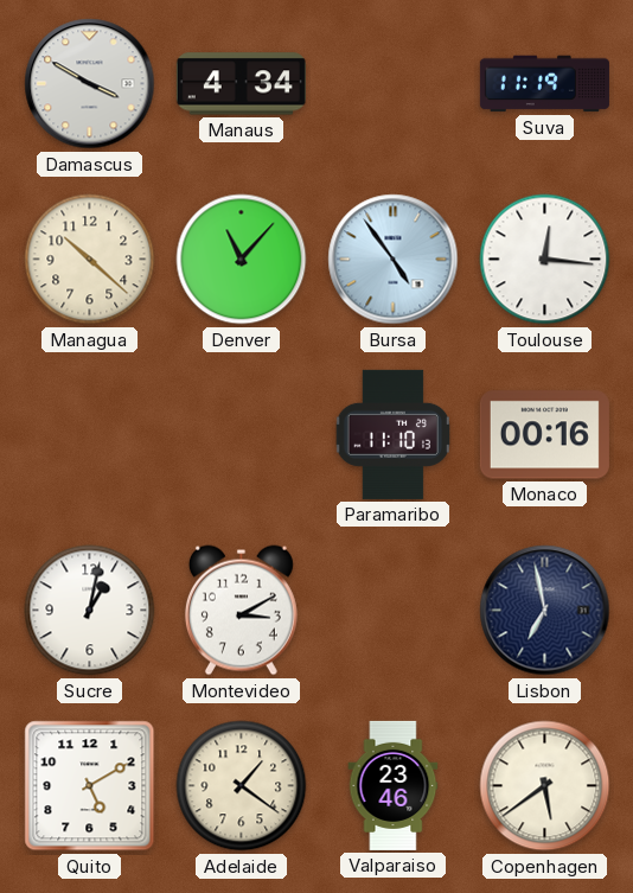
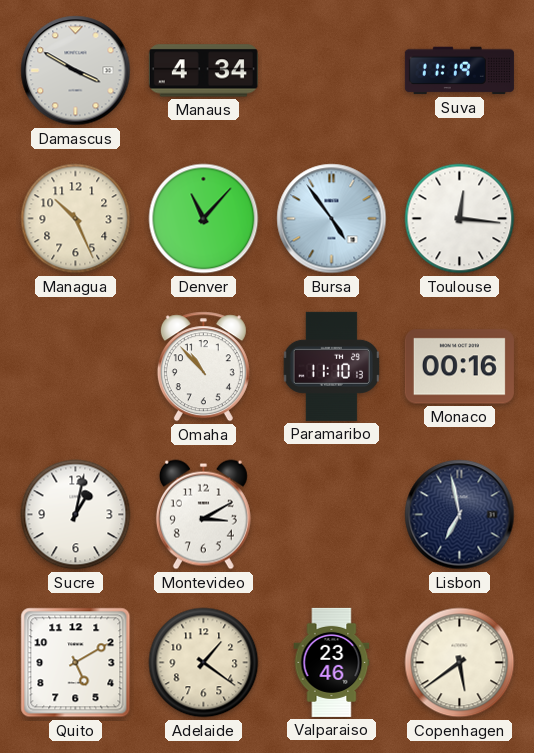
Managua: 10:22 -> 10:26 (76, 219)
Omaha: none -> 10:53 (203, 367)
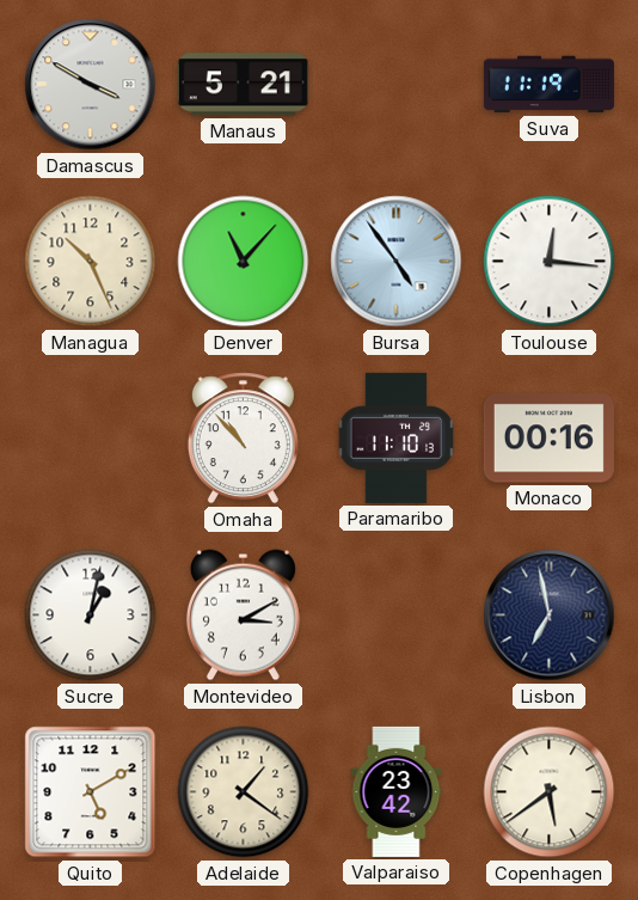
Manaus: 4:34 -> 5:21 (243, 85)
Valparaiso: 23:46 -> 23:42 (397, 791)
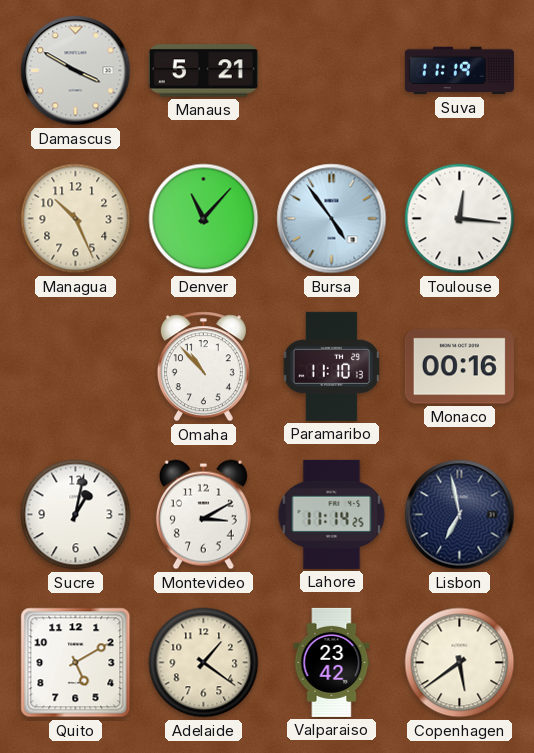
Lahore: none -> 11:14 (332, 514)
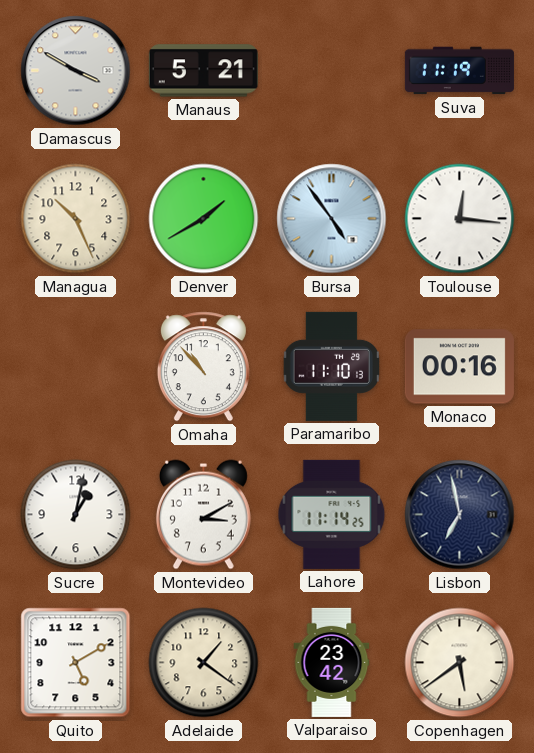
Denver: 11:07 -> 1:40 (204, 219)
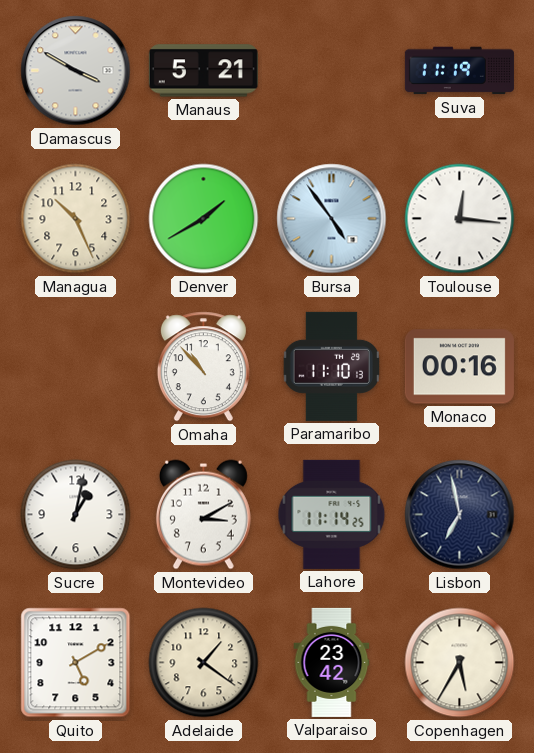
Copenhagen: 5:39 -> 5:35 (460, 663)
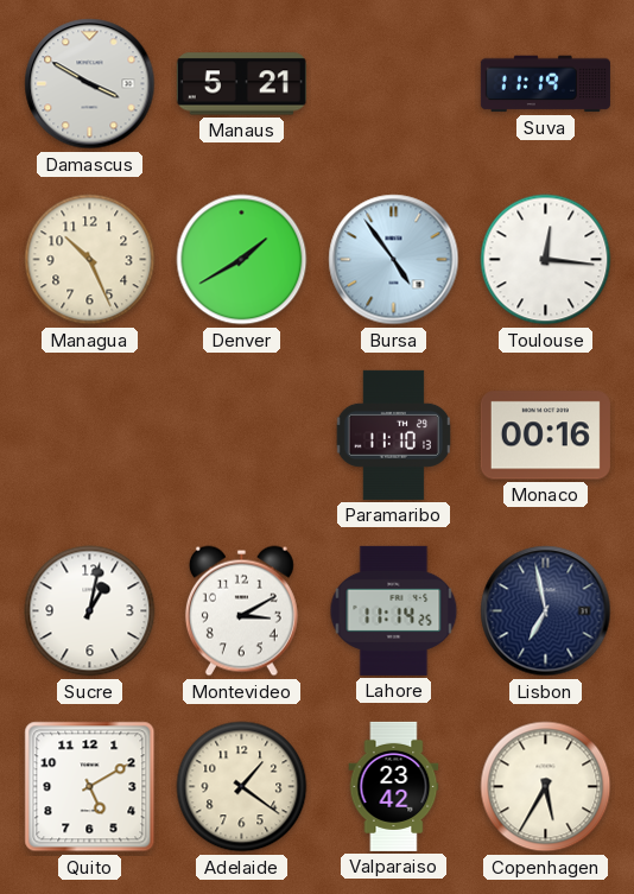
Omaha: 10:53 -> none (203, 367)
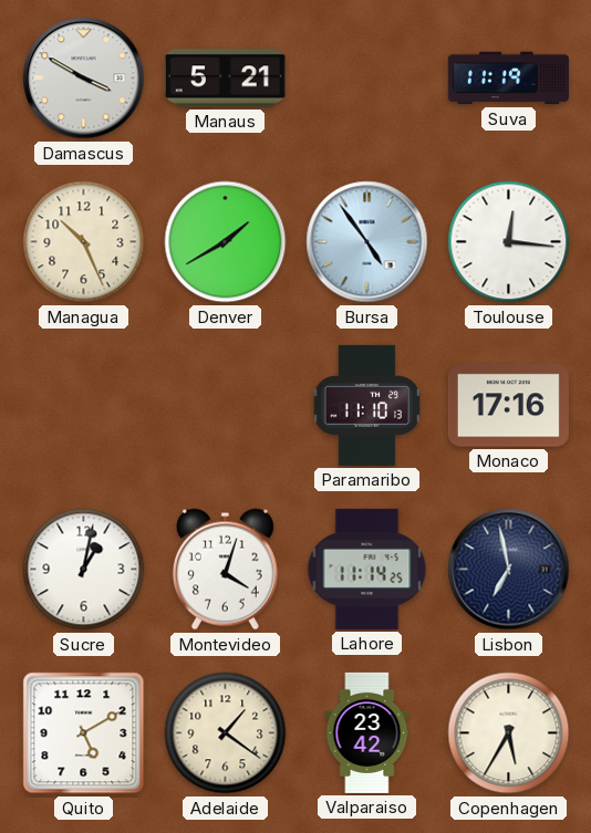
Monaco: 00:16 -> 17:16 (508, 406)
Montevideo: 3:10 -> 4:03 (225, 570)
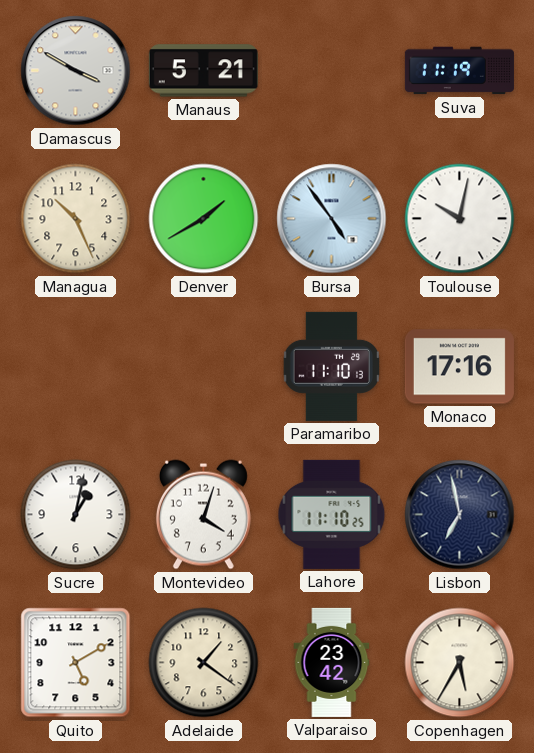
Toulouse: 12:16 -> 10:02 (460, 219)
Lahore: 11:14 -> 11:10 (332, 514)
